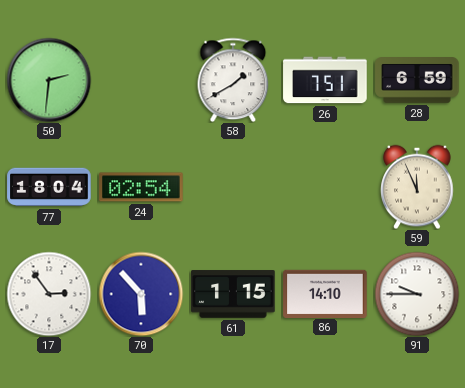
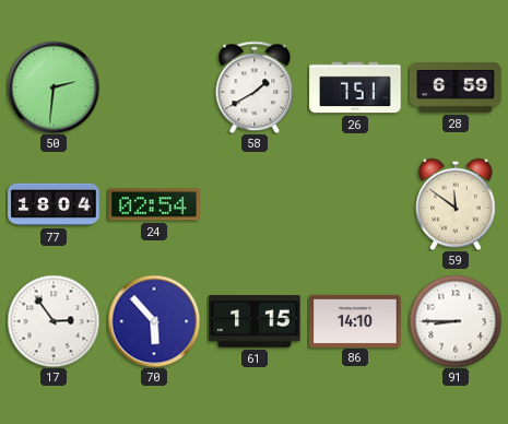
59: 11:56 -> 11:51 (456, 204)
91: 9:45 -> 8:45 (456, 321)
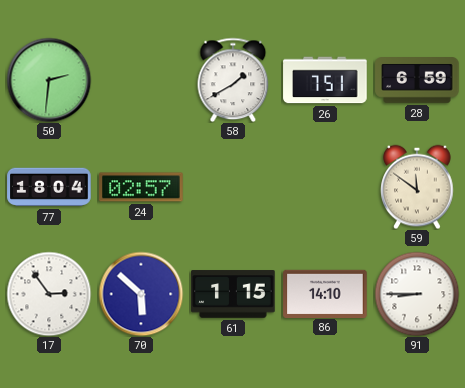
24: 02:54 -> 02:57 (141, 187)
70: 5:53 -> 5:52 (141, 294)
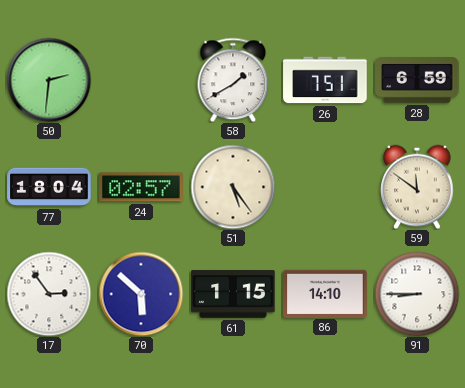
51: none -> 5:24 (233, 187)
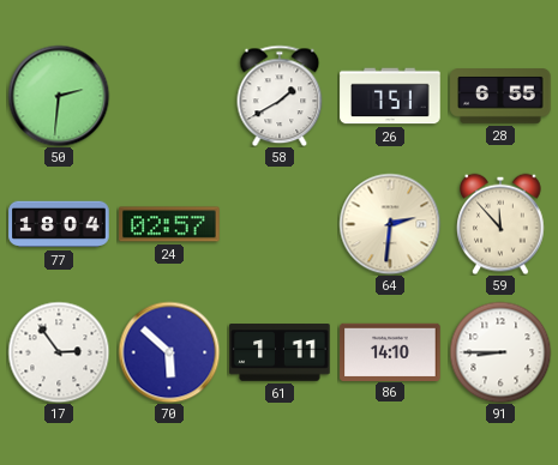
28: 6:59 -> 6:55 (500, 97)
51: 5:24 -> none (233, 187)
64: none -> 2:31 (390, 224)
59: 11:51 -> 11:53 (500, 224)
61: 1:15 -> 1:11 (280, 352)
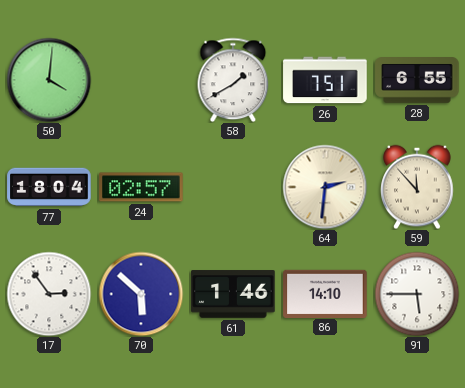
50: 2:31 -> 4:01 (49, 80)
61: 1:11 -> 1:46 (233, 294)
91: 8:45 -> 5:45 (417, 294)
